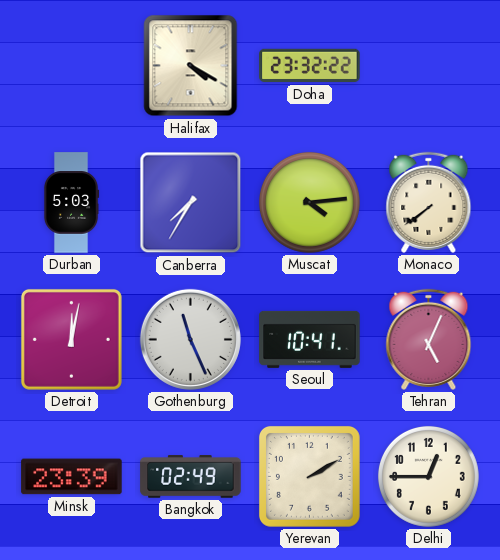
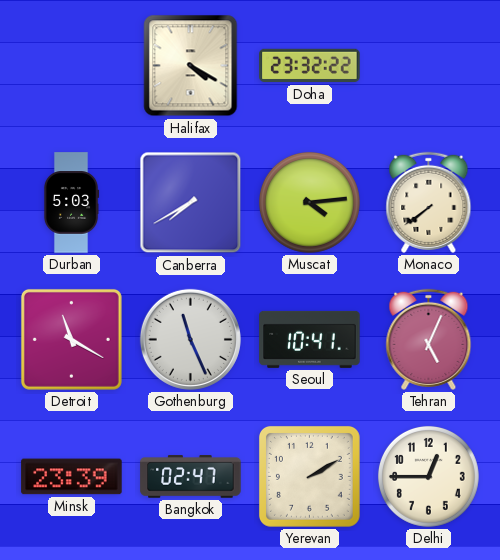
Canberra: 7:35 -> 7:40 (191, 203)
Detroit: 12:02 -> 11:20 (71, 339)
Bangkok: 02:49 -> 02:47 (191, 477)
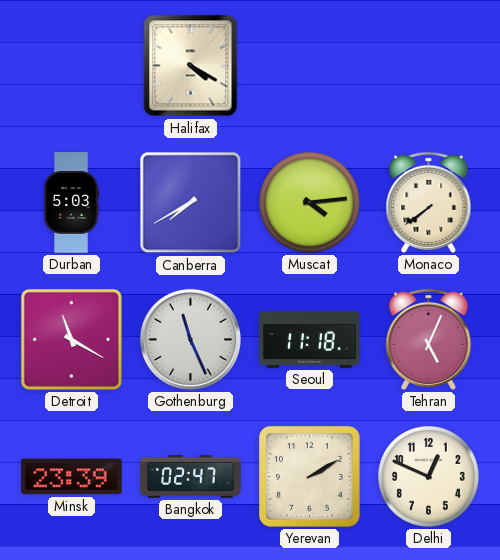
Doha: 23:32 -> none (310, 66)
Seoul: 10:41 -> 11:18 (310, 339)
Delhi: 12:45 -> 12:49 (428, 476)
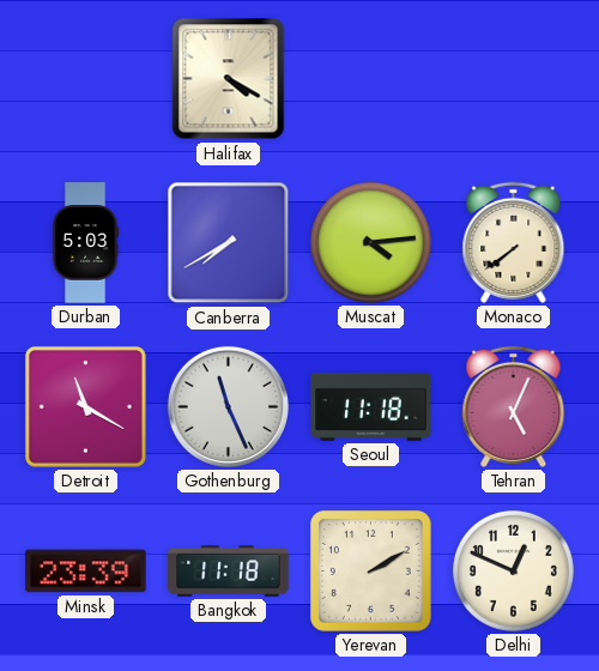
Bangkok: 02:47 -> 11:18 (229, 572)
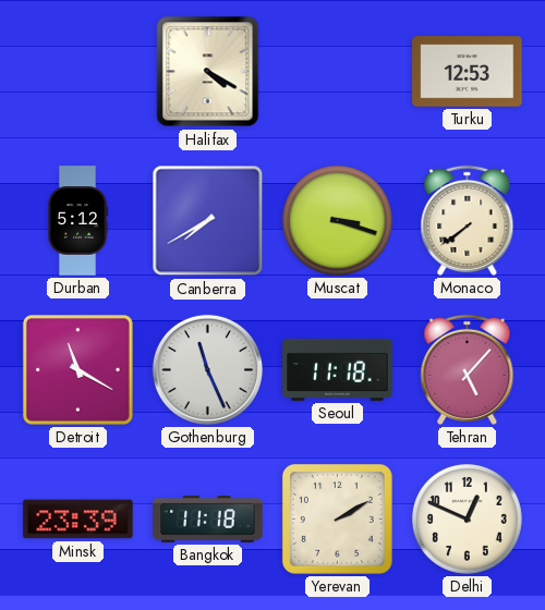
Turku: none -> 12:53 (468, 72)
Durban: 5:03 -> 5:12 (77, 221)
Muscat: 4:14 -> 3:18 (337, 220)
Tehran: 5:04 -> 5:07 (468, 369)
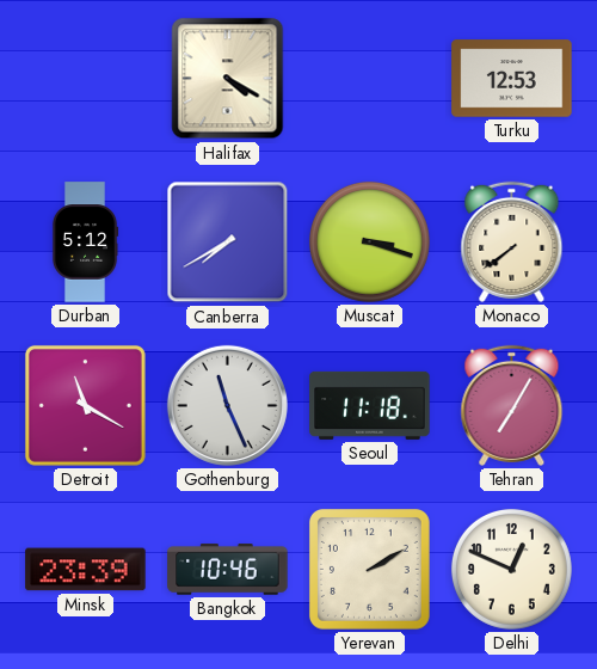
Tehran: 5:07 -> 7:05 (512, 405)
Bangkok: 11:18 -> 10:46 (228, 570)
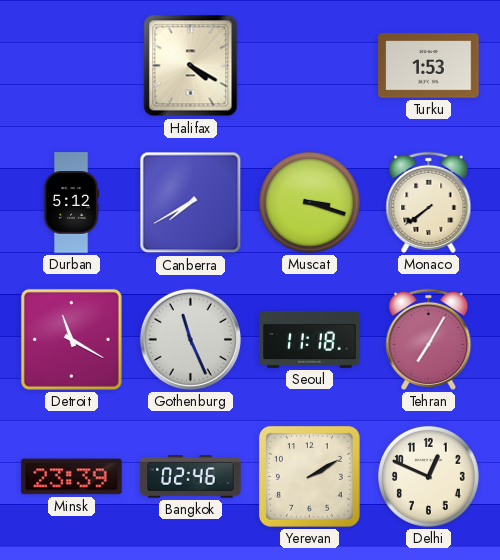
Turku: 12:53 -> 1:53 (429, 66)
Bangkok: 10:46 -> 02:46 (191, 477)
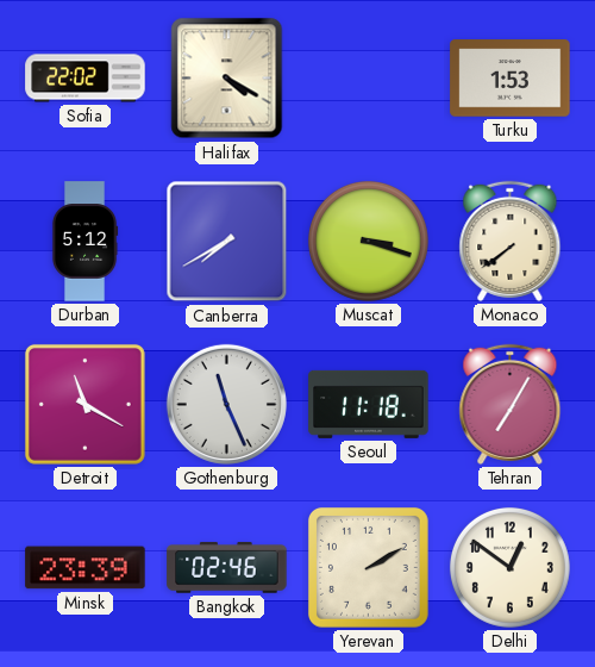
Sofia: none -> 22:02 (86, 79)
Delhi: 12:49 -> 12:51 (509, 567)
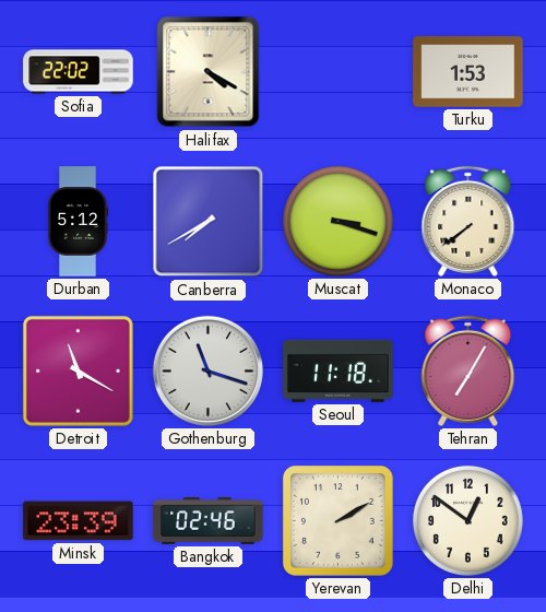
Gothenburg: 11:26 -> 11:18 (207, 370)
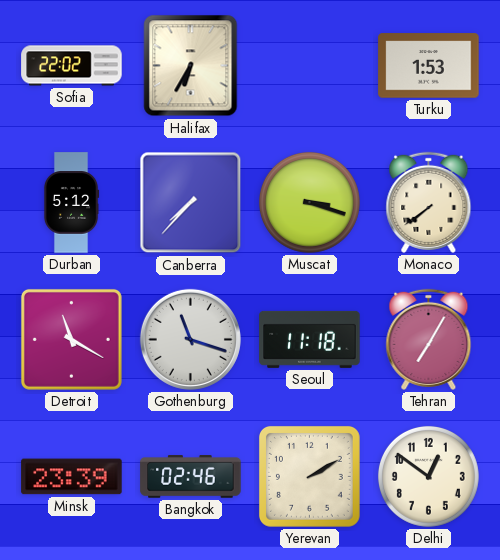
Halifax: 4:20 -> 6:35 (191, 66)
Canberra: 7:40 -> 7:37 (191, 203)
